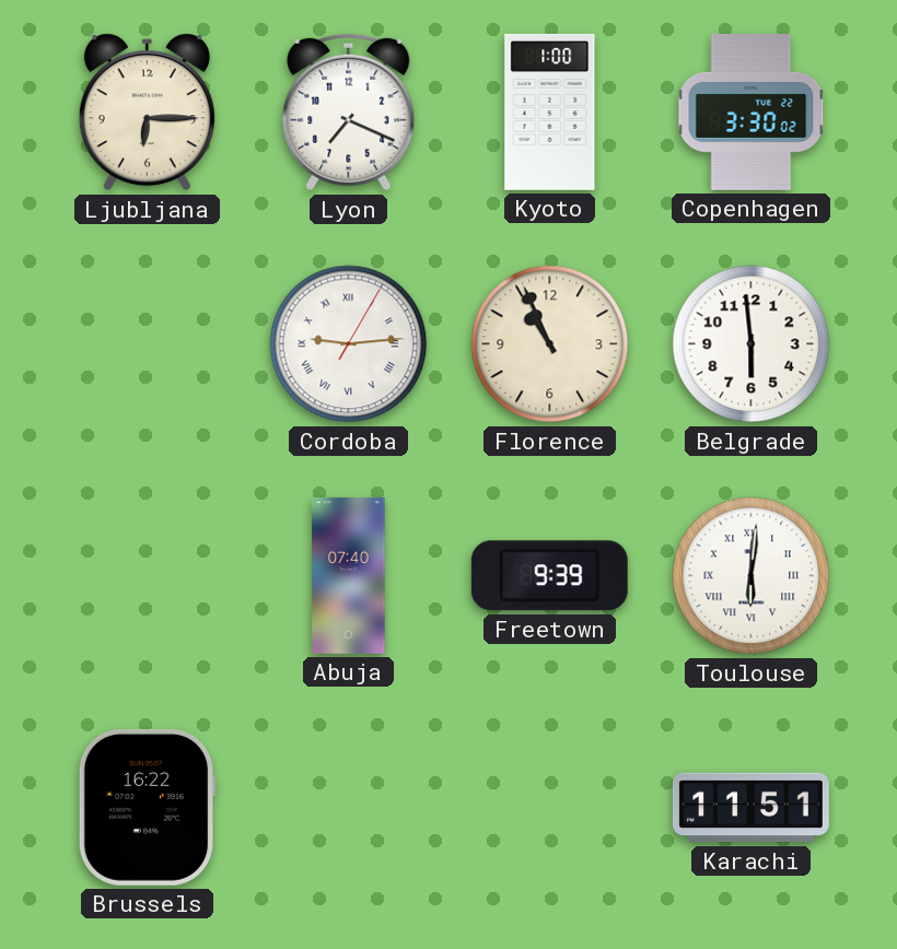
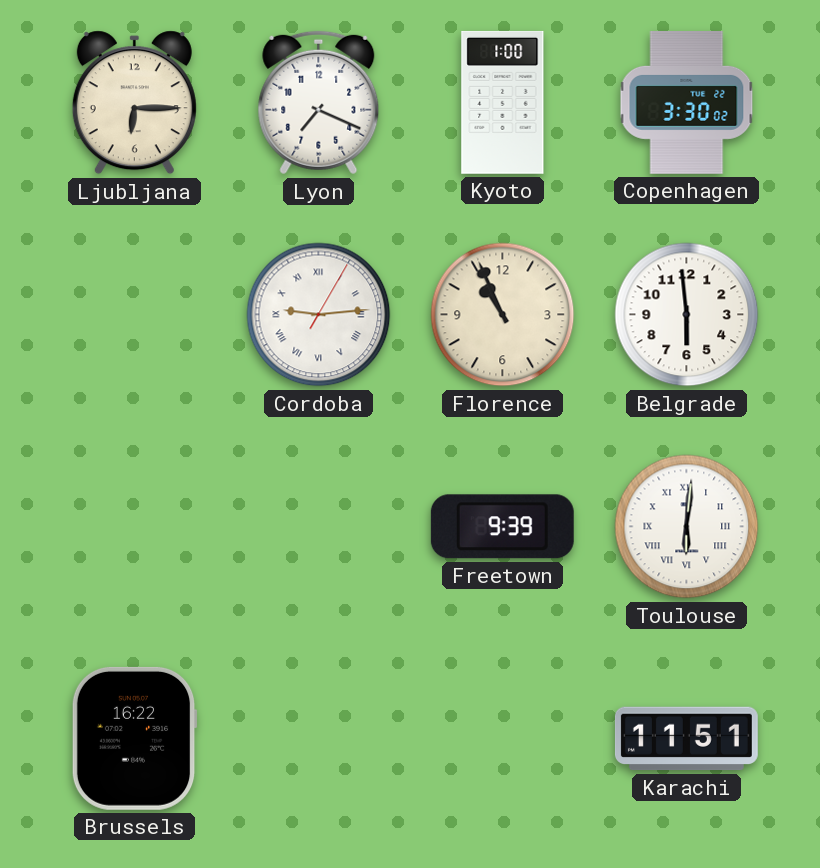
Abuja: 07:40 -> none (349, 575)
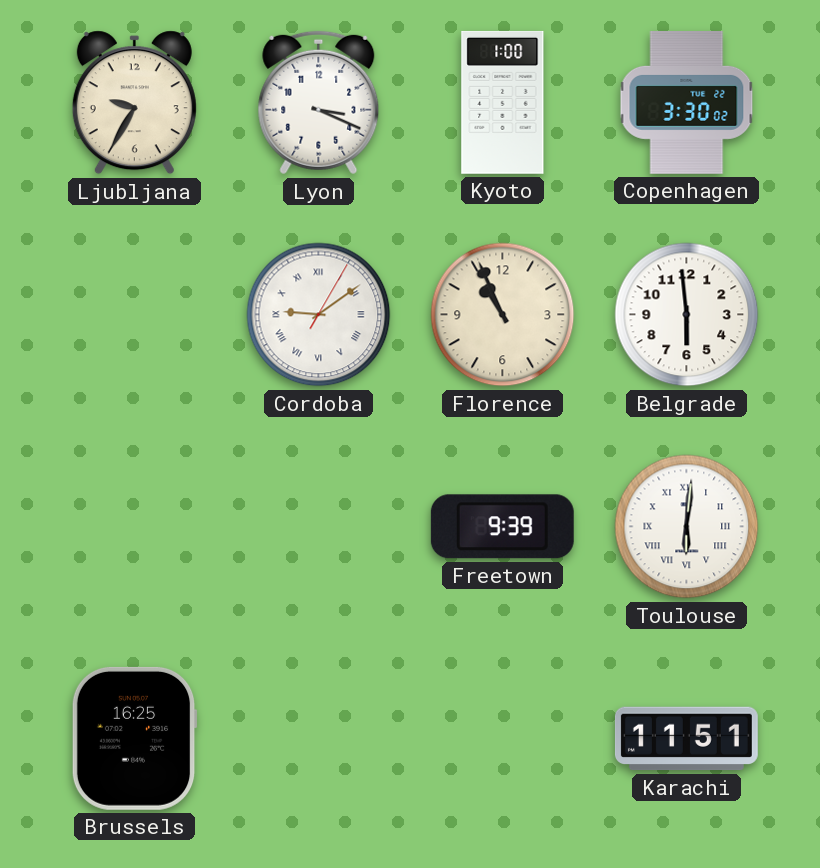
Ljubljana: 6:15 -> 9:35 (134, 103)
Lyon: 7:19 -> 3:19 (319, 103)
Cordoba: 9:14 -> 9:09 (319, 315)
Brussels: 16:22 -> 16:25 (134, 738)
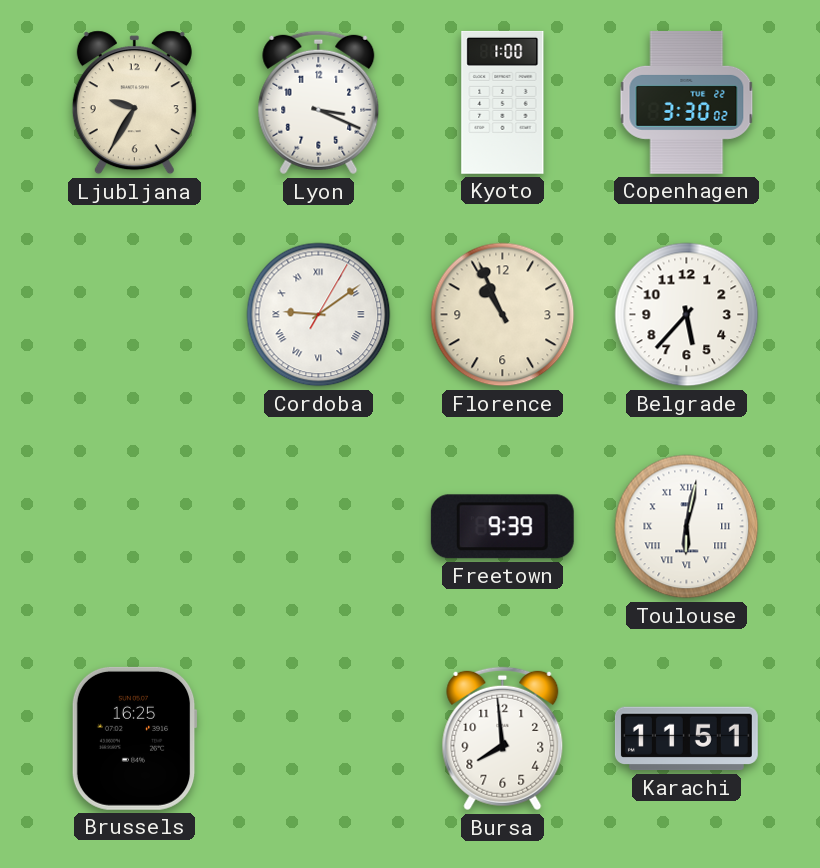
Belgrade: 5:59 -> 5:37 (687, 315)
Toulouse: 6:01 -> 6:02 (687, 527)
Bursa: none -> 7:59 (503, 739)
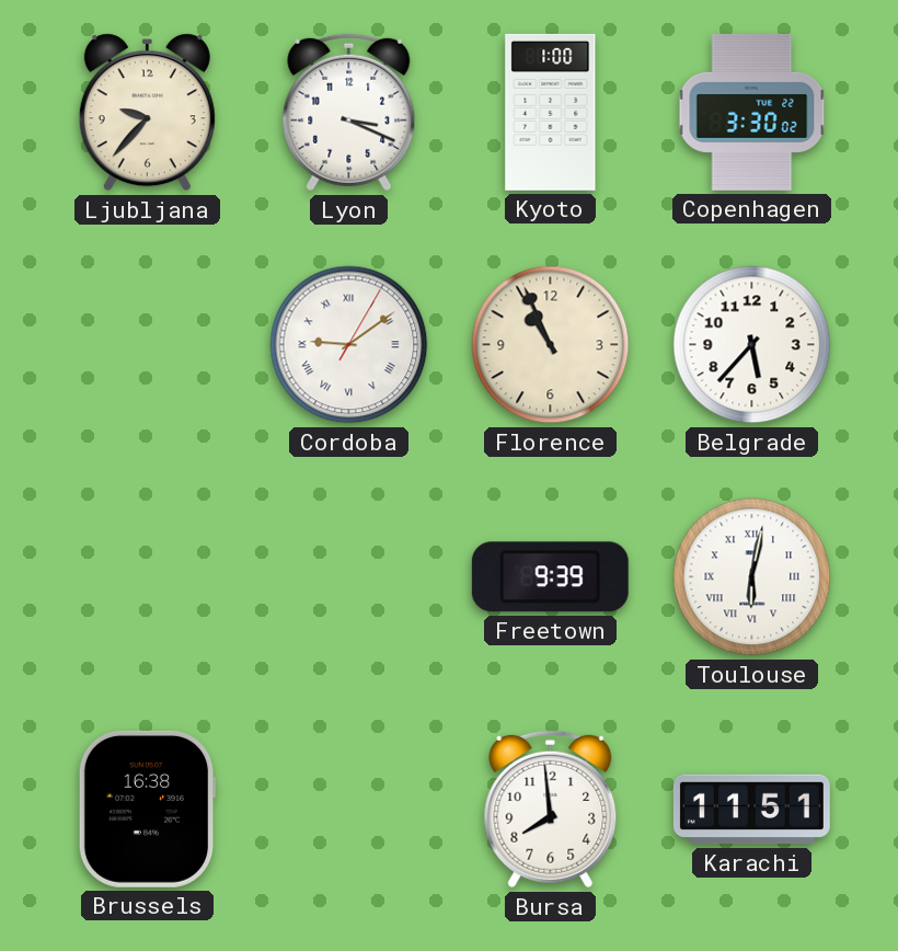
Ljubljana: 9:35 -> 9:37 (147, 113)
Brussels: 16:25 -> 16:38 (147, 809)
